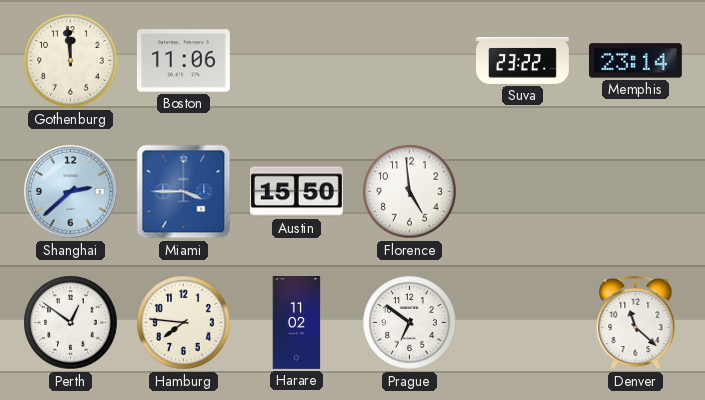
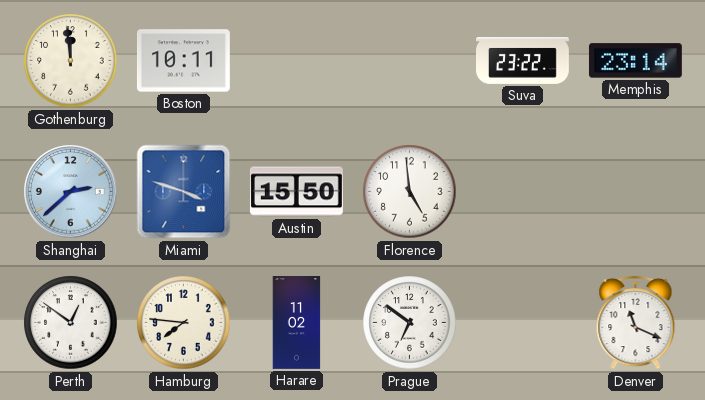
Boston: 11:06 -> 10:11 (183, 61)
Miami: 3:45 -> 3:48 (184, 192)
Denver: 11:22 -> 11:19 (636, 322)
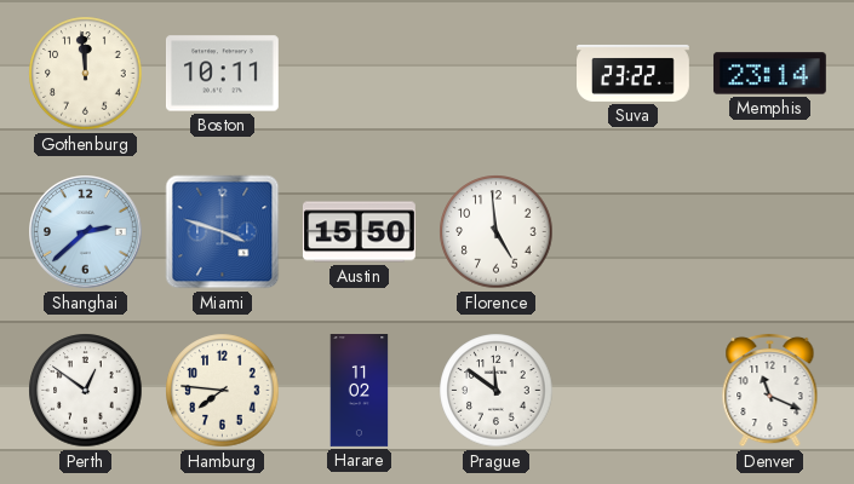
Prague: 6:51 -> 11:51 (497, 391)
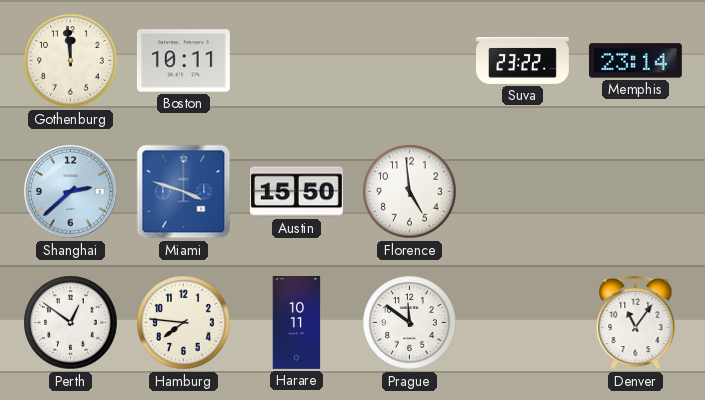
Harare: 11:02 -> 10:11 (297, 323)
Denver: 11:19 -> 11:06 (636, 322)
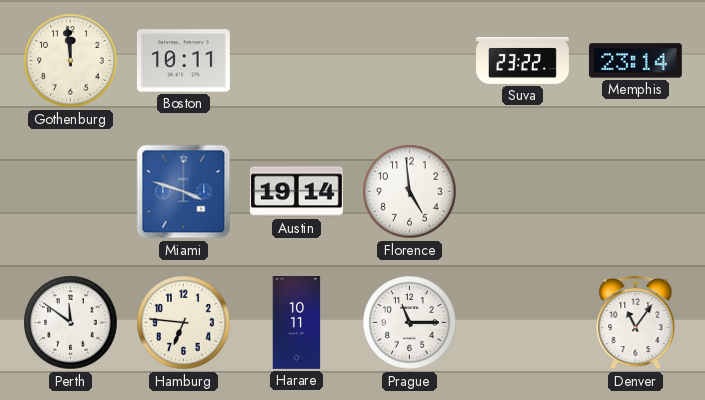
Shanghai: 2:38 -> none (71, 192)
Austin: 15:50 -> 19:14 (296, 192)
Perth: 12:51 -> 11:51 (71, 323)
Hamburg: 7:46 -> 6:46 (184, 323)
Prague: 11:51 -> 11:15 (410, 323)
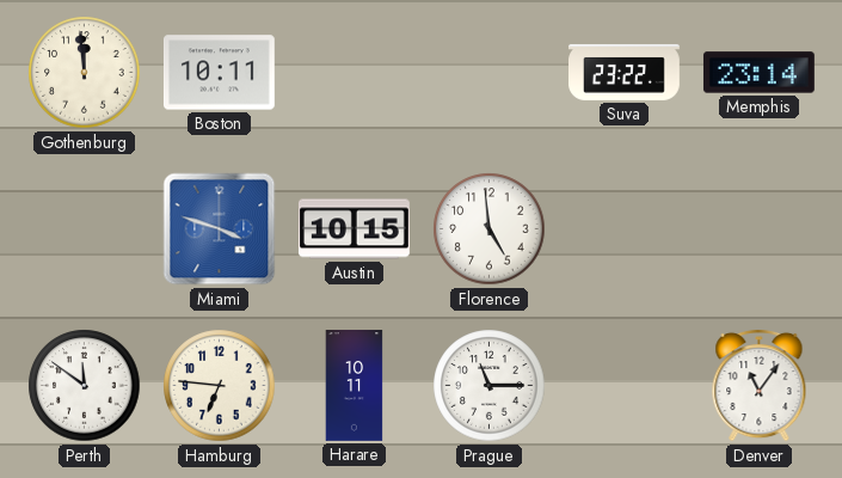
Austin: 19:14 -> 10:15 (354, 229)
